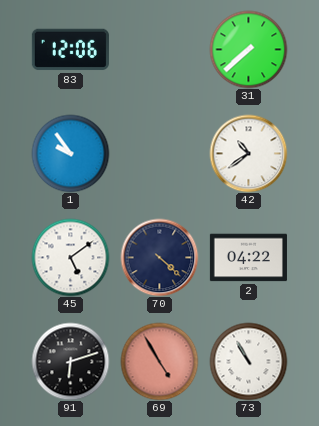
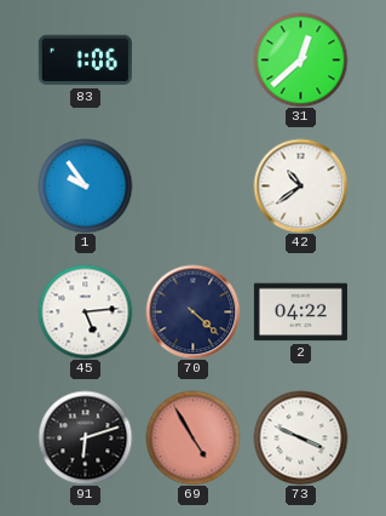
83: 12:06 -> 1:06 (85, 61)
31: 7:38 -> 12:38 (300, 59)
45: 5:09 -> 5:14 (85, 311)
73: 10:55 -> 3:49 (300, 437)
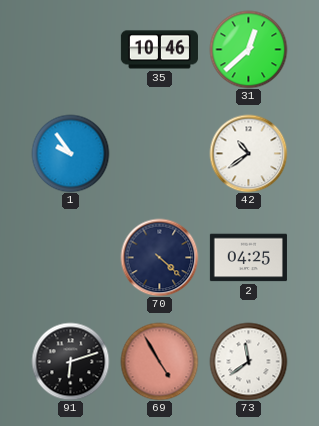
83: 1:06 -> none (85, 61)
35: none -> 10:46 (159, 50)
45: 5:14 -> none (85, 311)
2: 04:22 -> 04:25 (248, 258)
73: 3:49 -> 11:39 (248, 361)
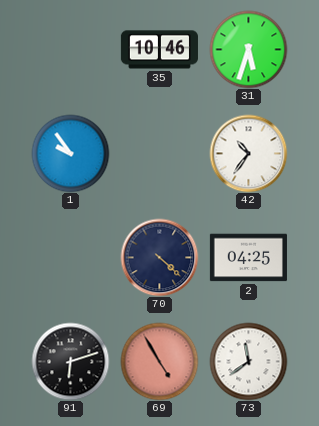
31: 12:38 -> 5:33 (248, 49)
42: 10:39 -> 10:36 (248, 153)
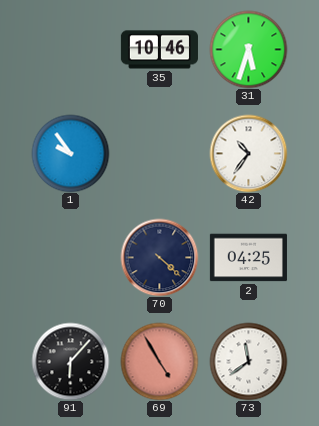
91: 6:12 -> 6:07 (70, 361)
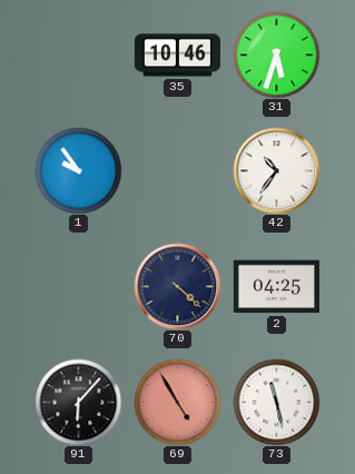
73: 11:39 -> 11:28 (276, 402)
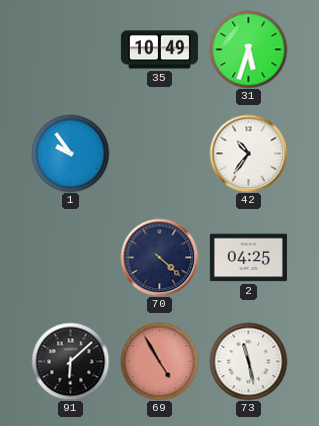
35: 10:46 -> 10:49 (159, 50)
91: 6:07 -> 6:08 (70, 361)
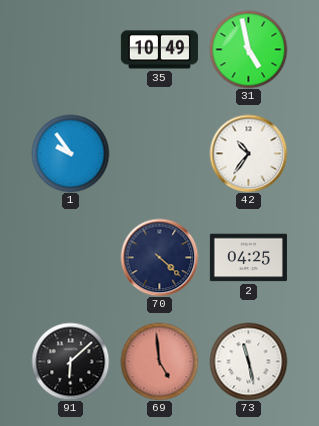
31: 5:33 -> 4:58 (248, 49)
69: 4:55 -> 4:59 (159, 361)
